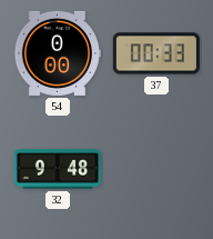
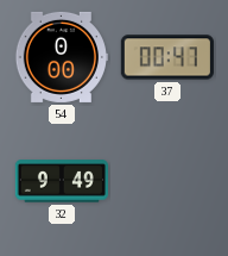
37: 00:33 -> 00:47 (167, 57)
32: 9:48 -> 9:49 (61, 181)
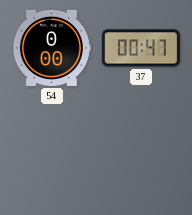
32: 9:49 -> none (61, 181)
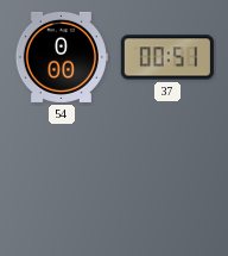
37: 00:47 -> 00:51 (167, 57)
